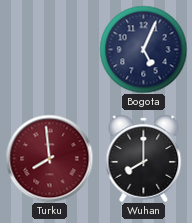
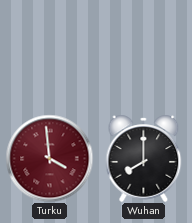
Bogota: 5:04 -> none (143, 49)
Turku: 7:59 -> 3:59 (49, 158)
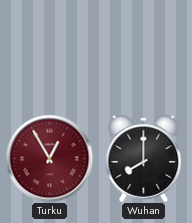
Turku: 3:59 -> 12:55 (49, 158)
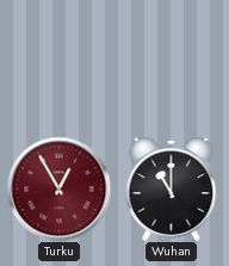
Wuhan: 8:00 -> 11:00 (172, 188)
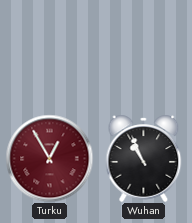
Wuhan: 11:00 -> 10:56 (144, 158)
